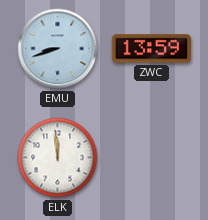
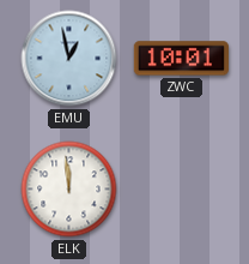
EMU: 8:42 -> 12:58 (69, 59)
ZWC: 13:59 -> 10:01 (181, 59)
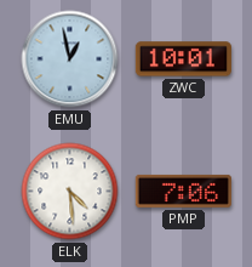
ELK: 11:59 -> 4:29 (70, 192)
PMP: none -> 7:06 (183, 191)
